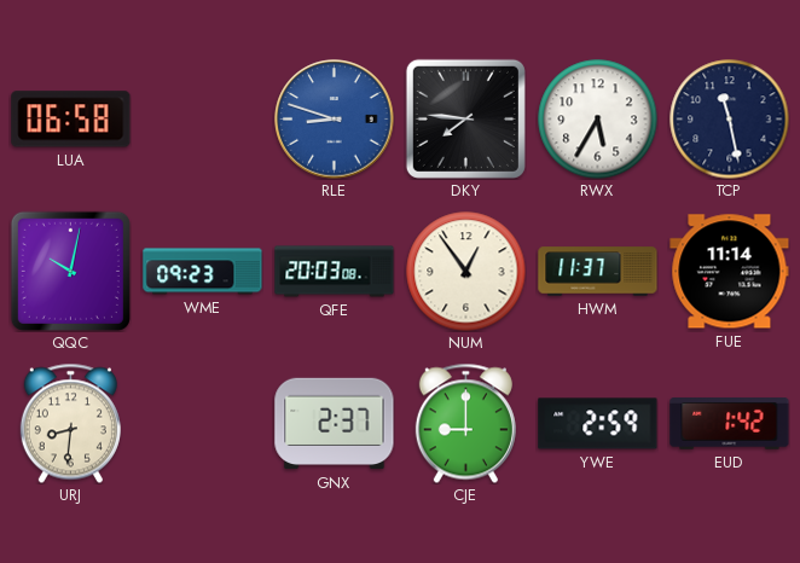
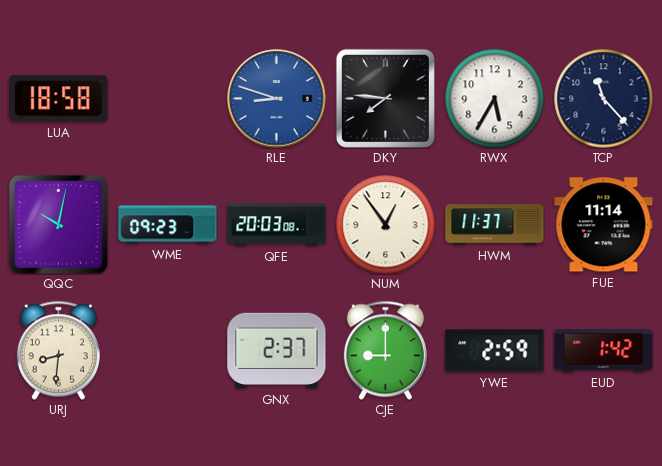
LUA: 06:58 -> 18:58 (59, 99)
TCP: 11:28 -> 11:23 (604, 99)
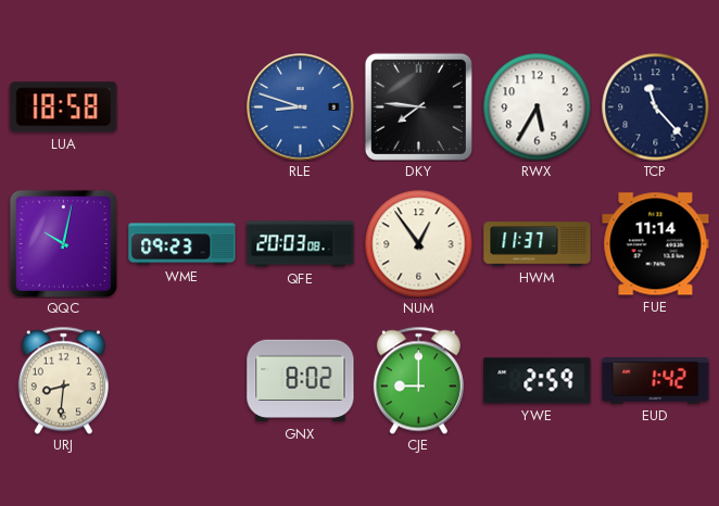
GNX: 2:37 -> 8:02 (301, 381)
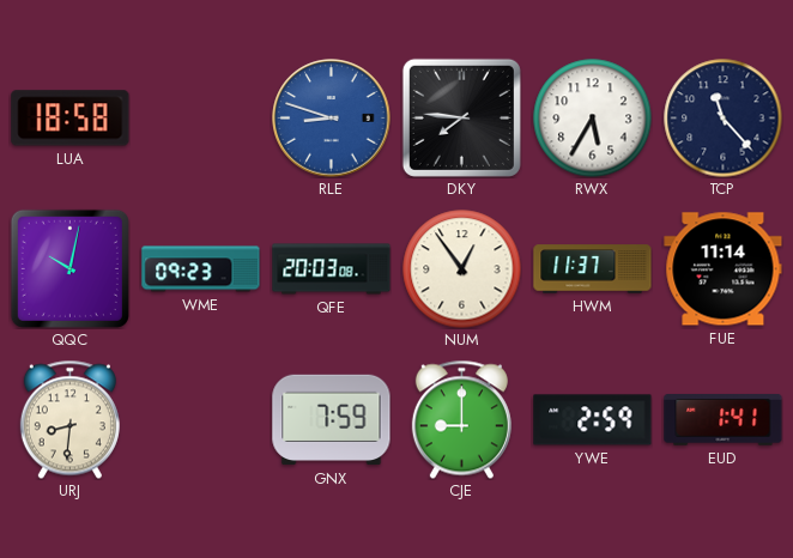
GNX: 8:02 -> 7:59 (332, 420)
EUD: 1:42 -> 1:41 (724, 420)
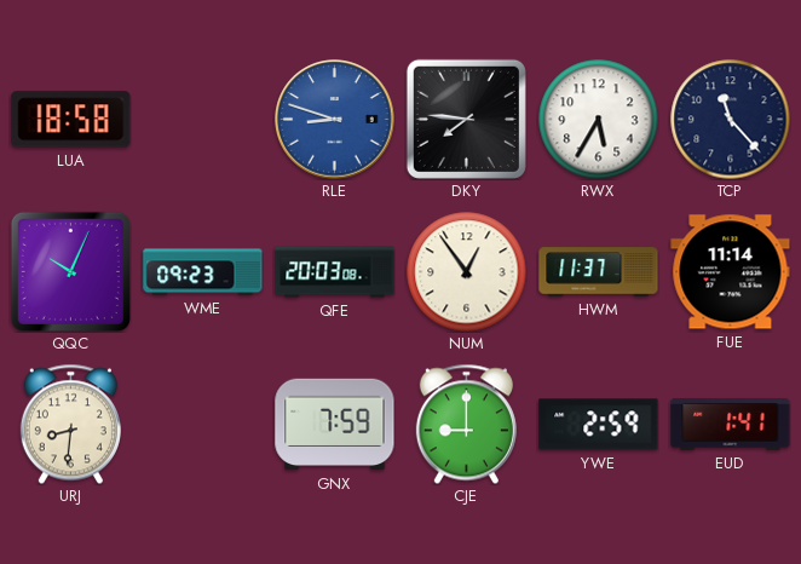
QQC: 10:02 -> 10:04 (70, 271)
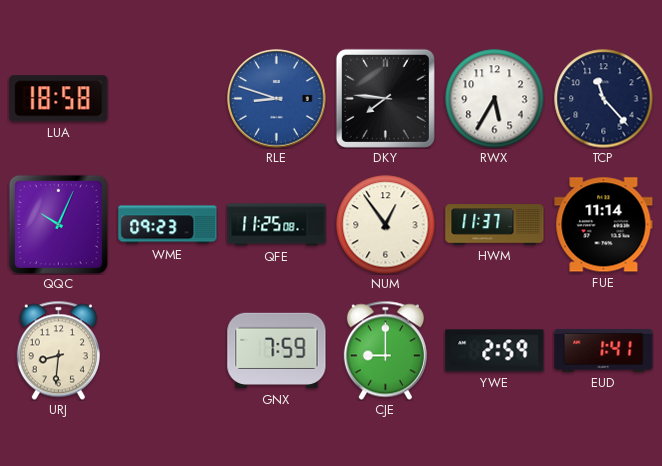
QFE: 20:03 -> 11:25 (277, 225)
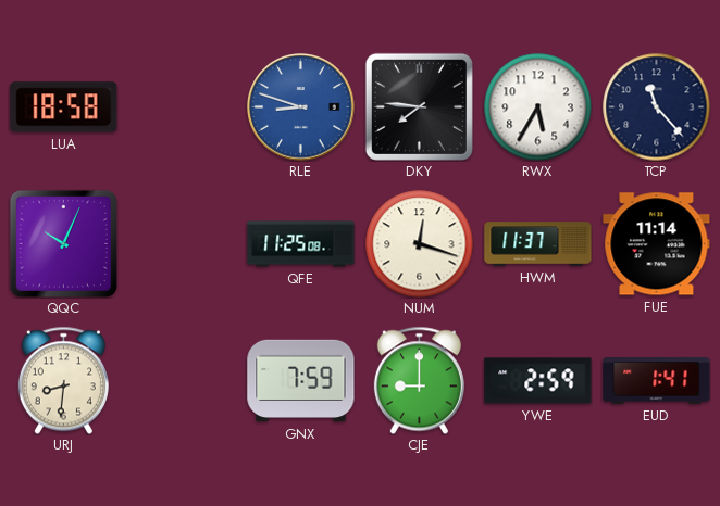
WME: 09:23 -> none (168, 225)
NUM: 12:54 -> 12:18 (420, 244)
